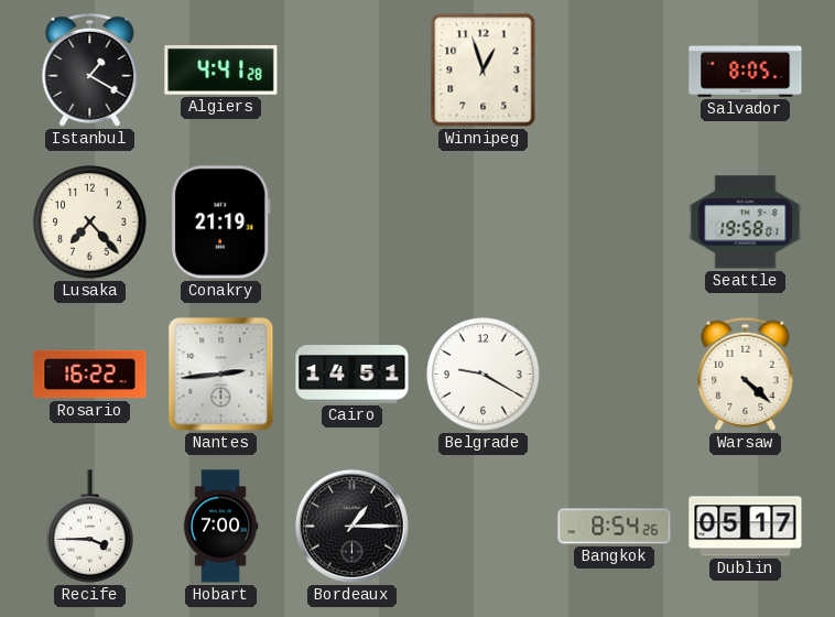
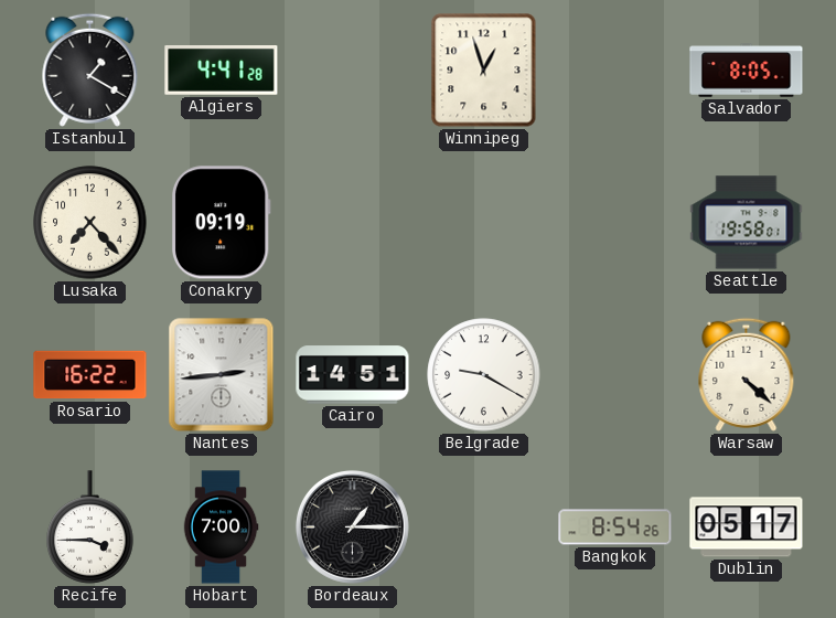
Conakry: 21:19 -> 09:19 (221, 223)
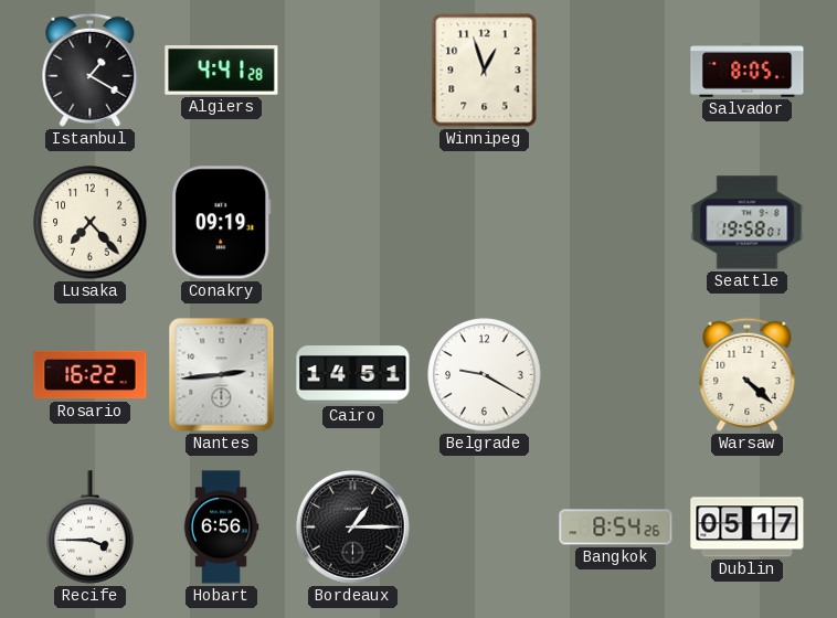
Hobart: 7:00 -> 6:56 (221, 528)
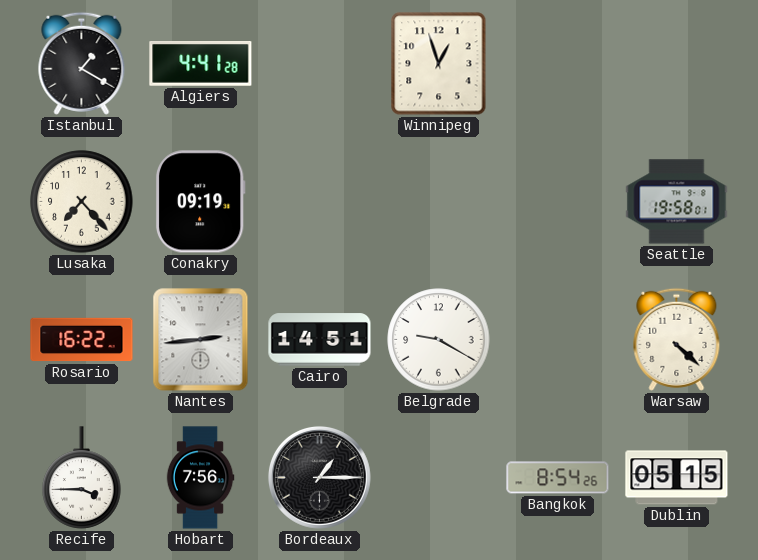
Salvador: 8:05 -> none (748, 71)
Hobart: 6:56 -> 7:56 (200, 478)
Dublin: 05:17 -> 05:15 (677, 478)
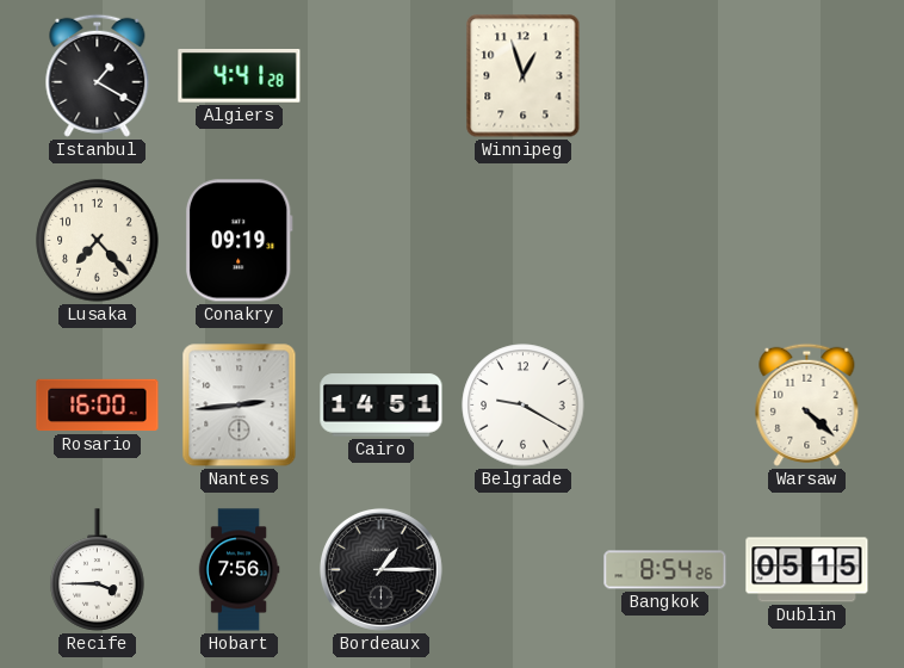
Seattle: 19:58 -> none (677, 202)
Rosario: 16:22 -> 16:00 (98, 406)
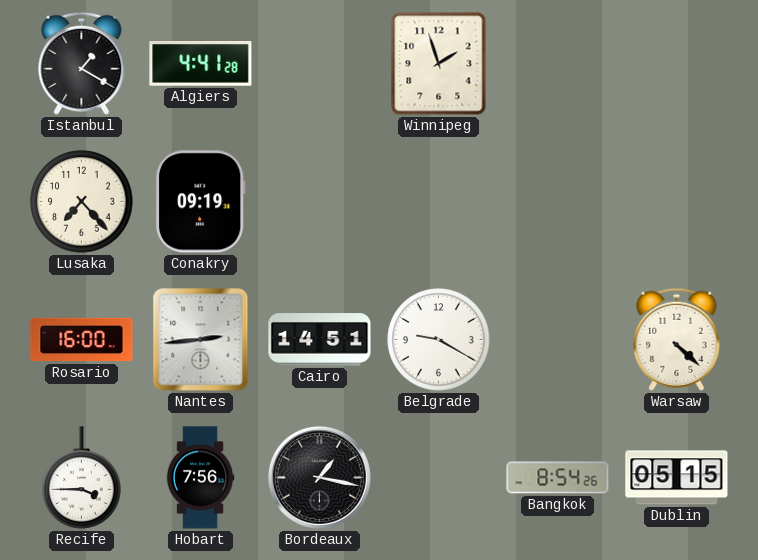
Winnipeg: 12:57 -> 1:57 (439, 64)
Bordeaux: 1:15 -> 1:17 (319, 477)
